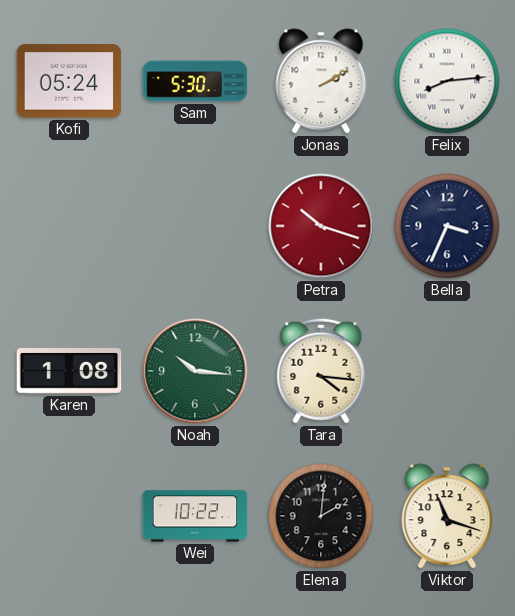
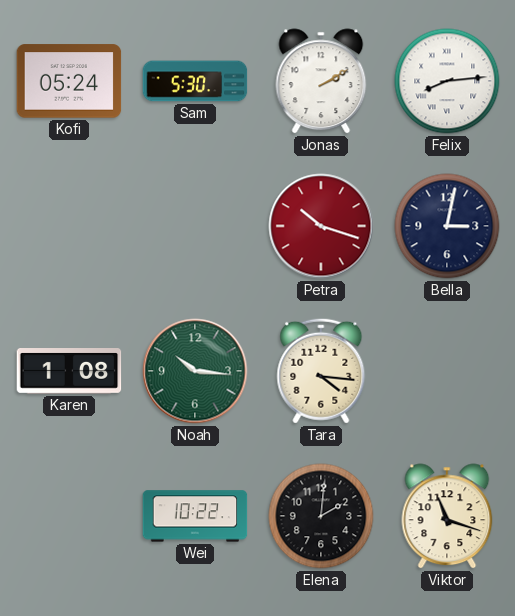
Bella: 3:34 -> 3:02 (447, 226)
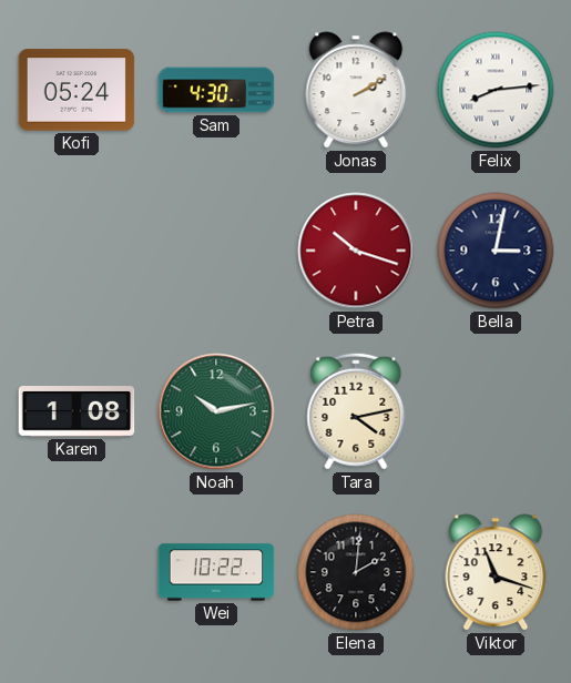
Sam: 5:30 -> 4:30 (216, 90)
Noah: 10:16 -> 10:13 (216, 411)
Tara: 4:16 -> 4:13 (356, 411)
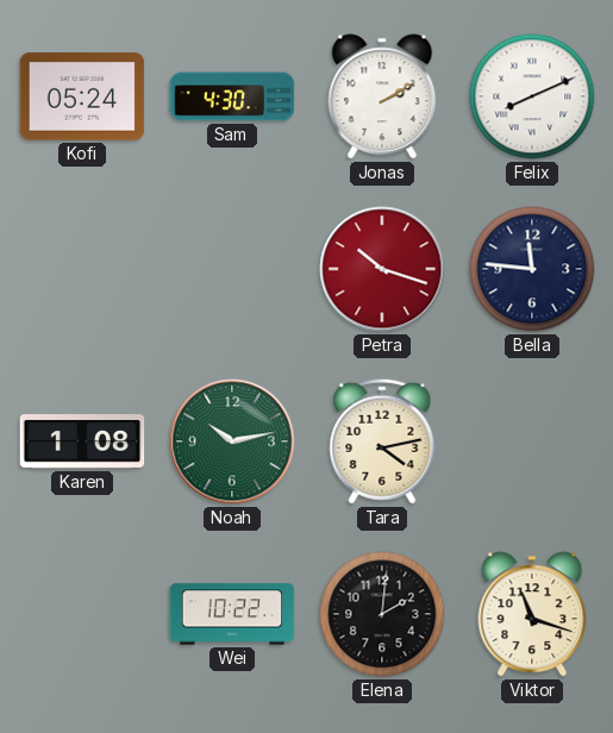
Felix: 8:14 -> 8:11 (532, 96)
Bella: 3:02 -> 11:46 (532, 269)
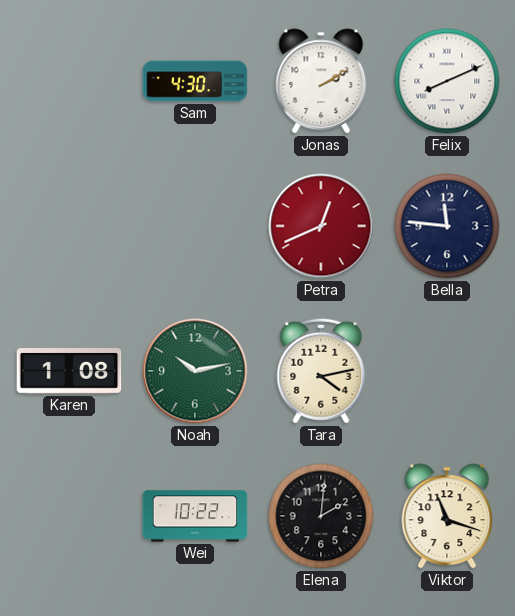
Kofi: 05:24 -> none (82, 96)
Petra: 10:18 -> 12:41 (321, 226)
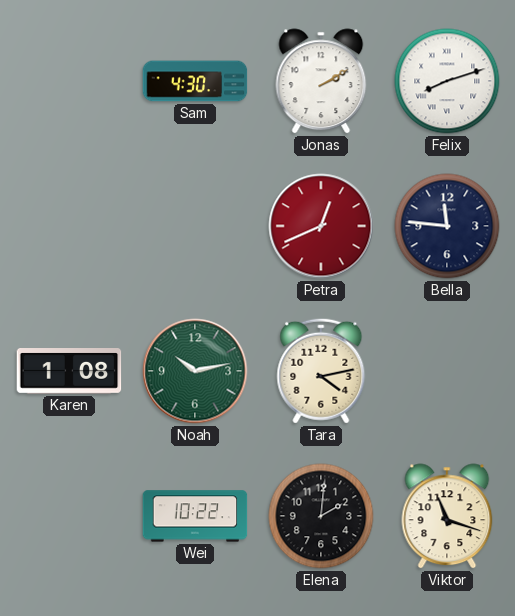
Felix: 8:11 -> 8:12 (447, 81)
